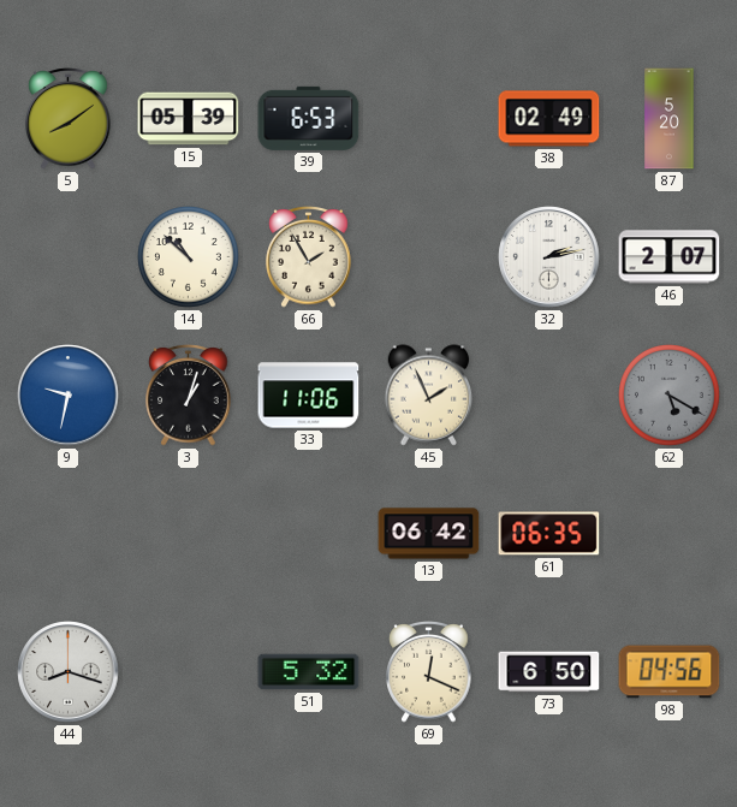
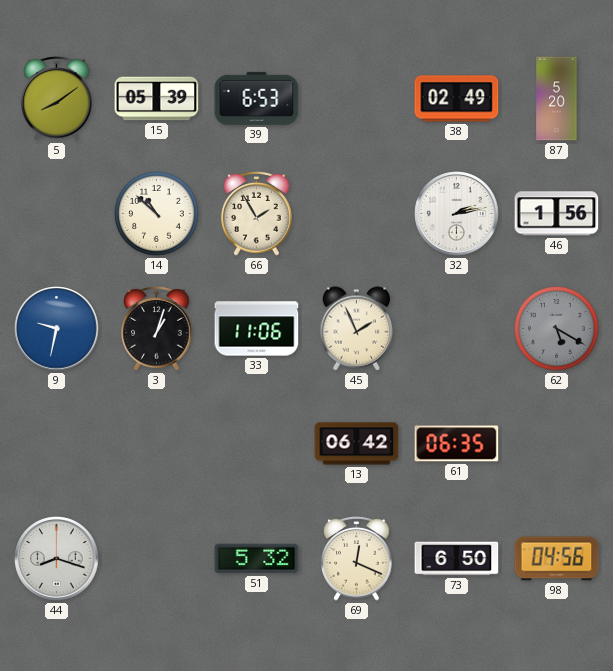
46: 2:07 -> 1:56 (557, 214)
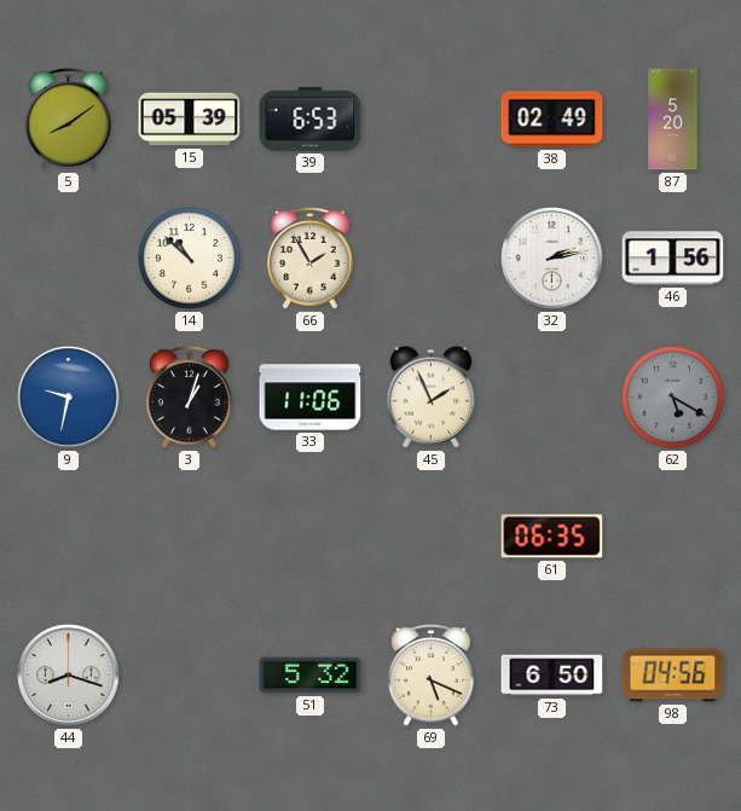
13: 06:42 -> none (357, 444)
69: 12:19 -> 5:19 (432, 676)
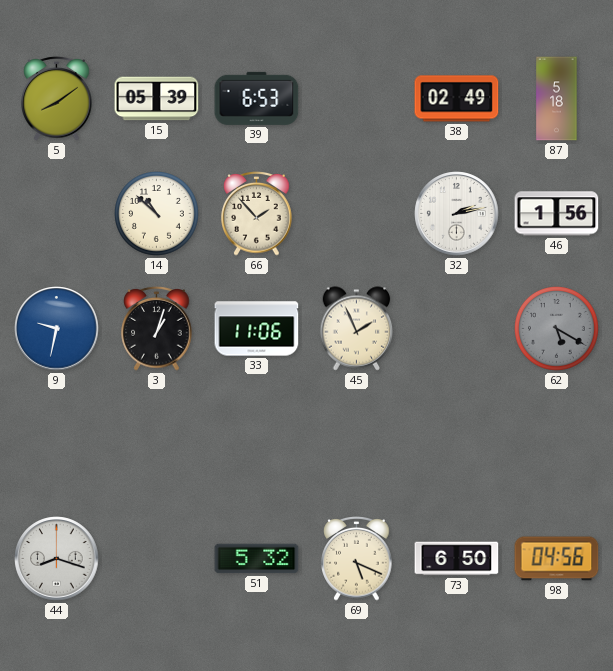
87: 5:20 -> 5:18 (557, 99)
66: 1:55 -> 1:53 (257, 214)
61: 06:35 -> none (552, 537)
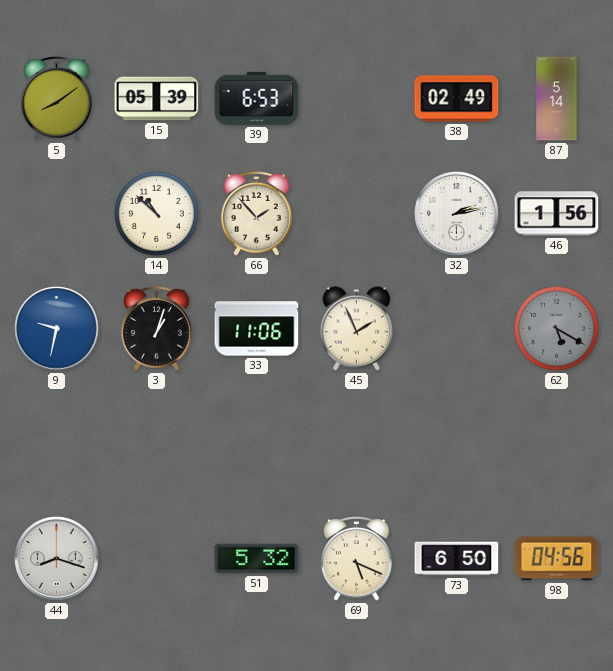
87: 5:18 -> 5:14 (557, 99)
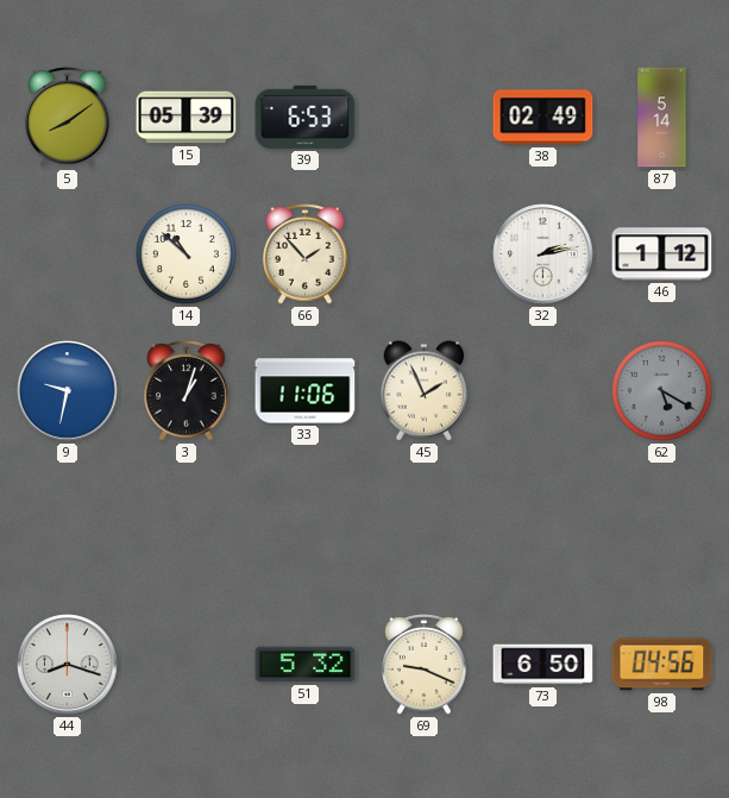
46: 1:56 -> 1:12 (662, 255)
69: 5:19 -> 9:19 (425, 665)
